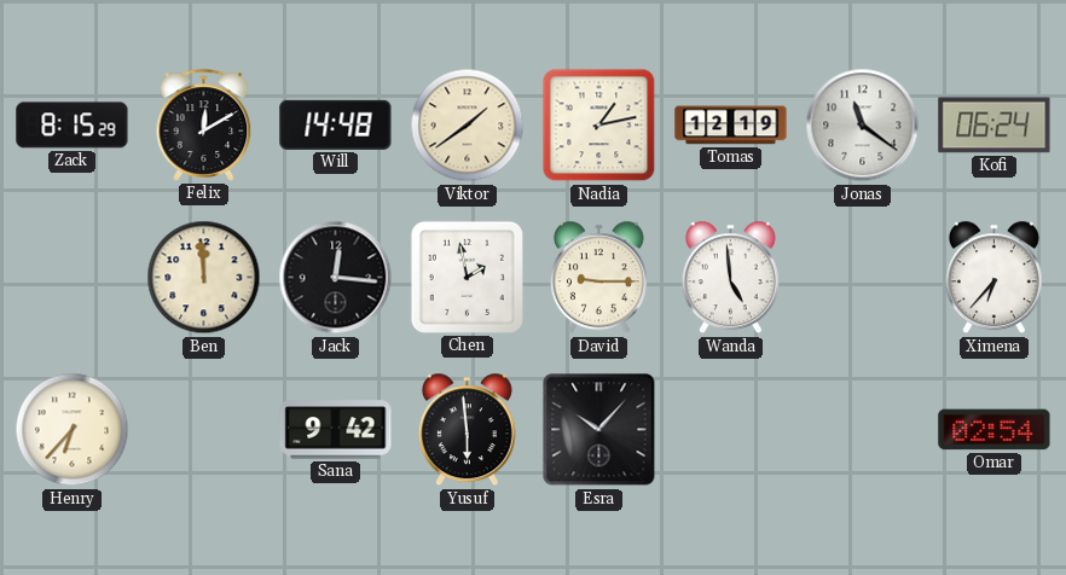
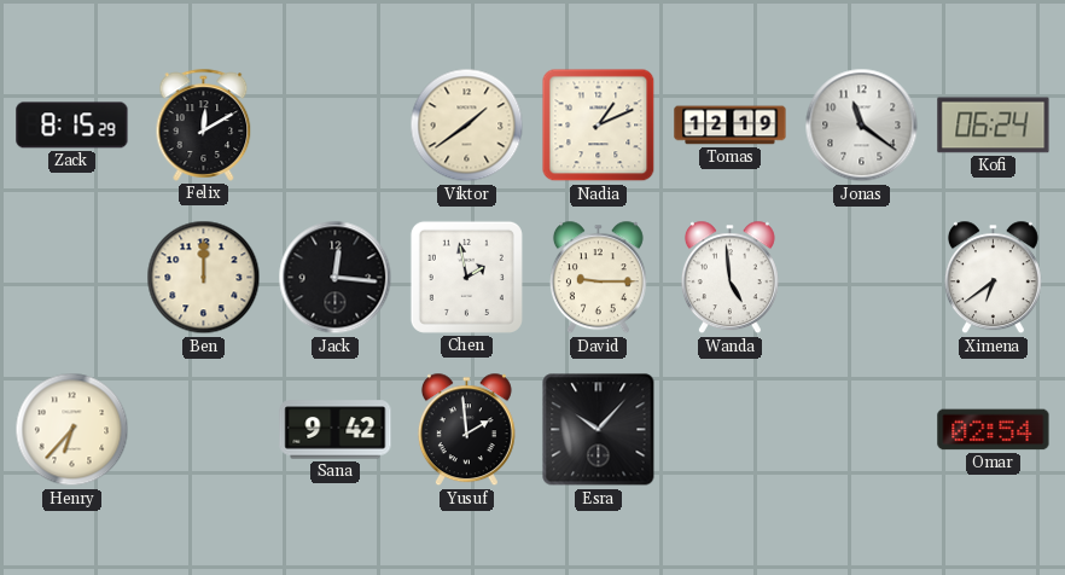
Will: 14:48 -> none (336, 124)
Nadia: 1:13 -> 1:11 (599, 126)
Ben: 11:59 -> 12:00 (204, 278)
Ximena: 6:37 -> 6:39 (993, 278)
Yusuf: 5:59 -> 1:59 (466, 430)
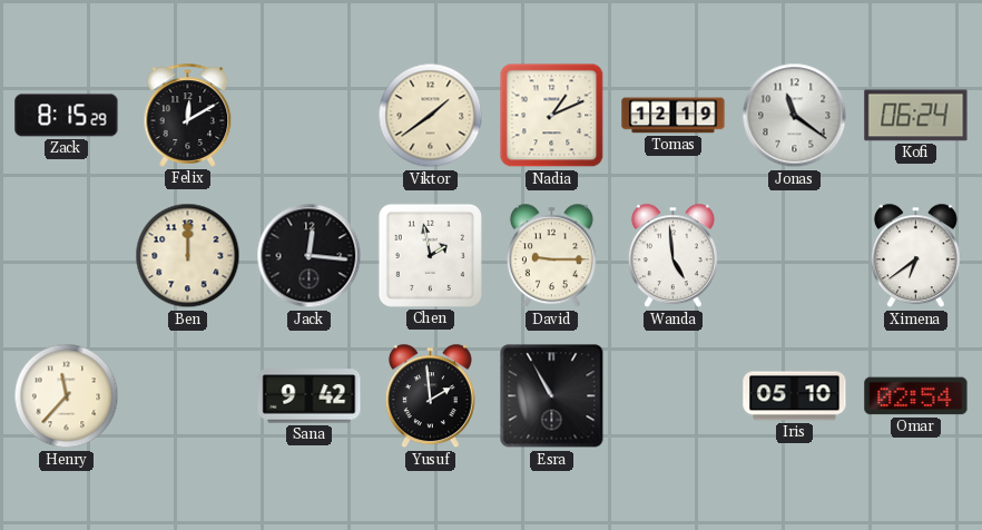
Henry: 6:37 -> 11:37 (67, 396)
Esra: 10:07 -> 10:55 (552, 396)
Iris: none -> 05:10 (795, 396)
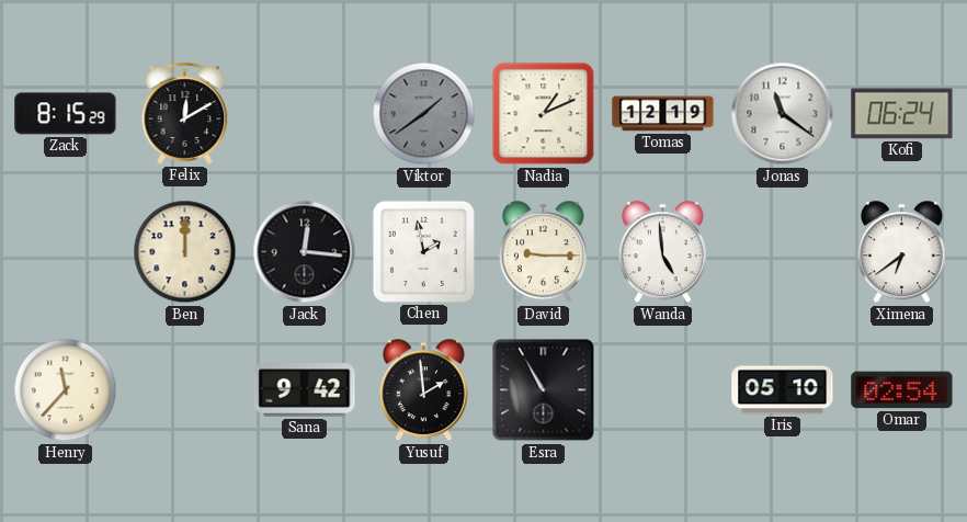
Viktor dial: cream -> grey (424, 114)
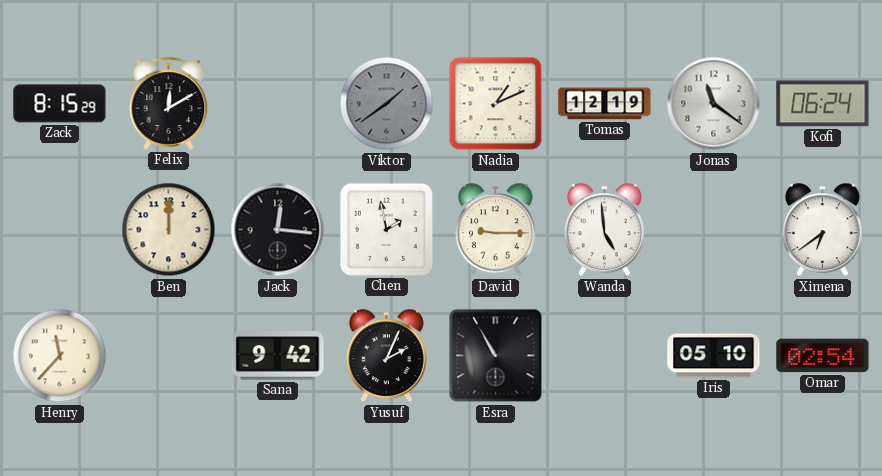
Yusuf: 1:59 -> 2:04 (386, 356)
